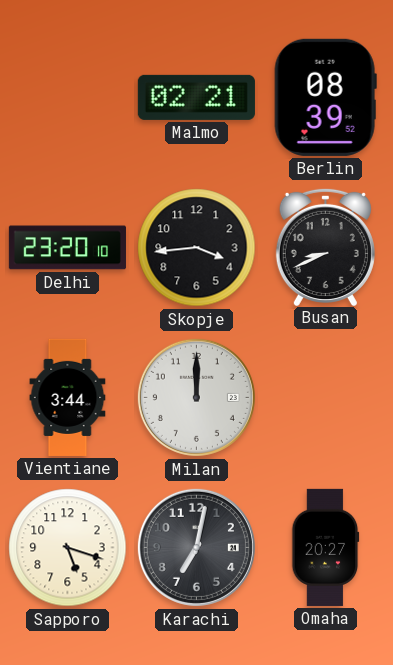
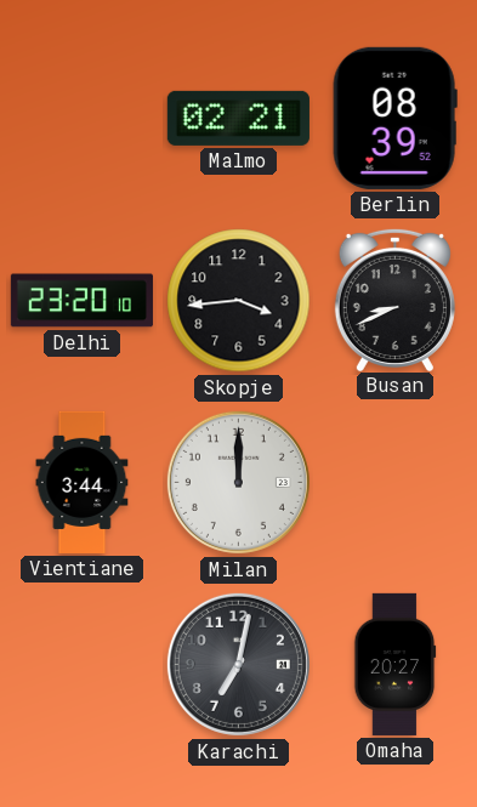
Sapporo: 5:18 -> none (68, 548)
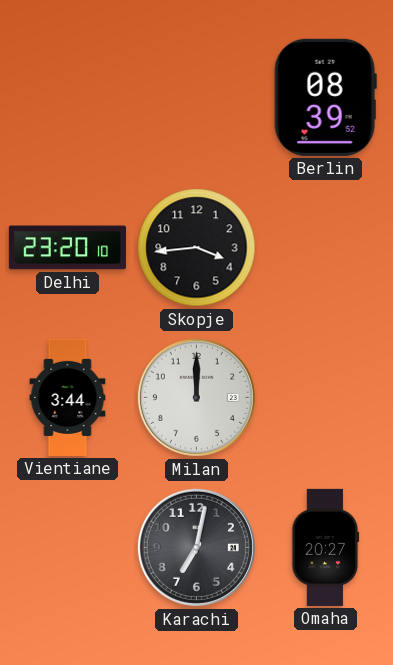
Malmo: 02:21 -> none (238, 118)
Busan: 8:41 -> none (394, 299)
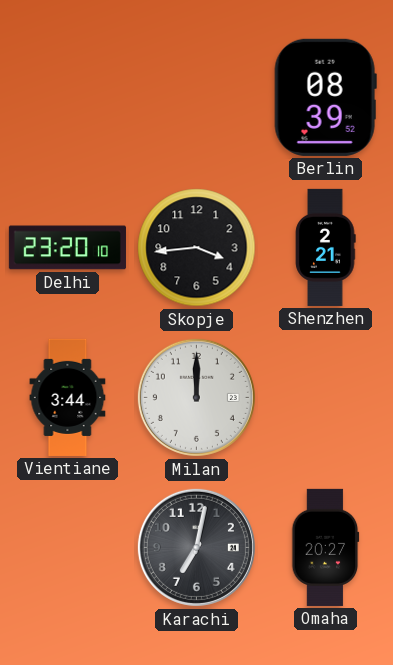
Shenzhen: none -> 2:21 (325, 247)
